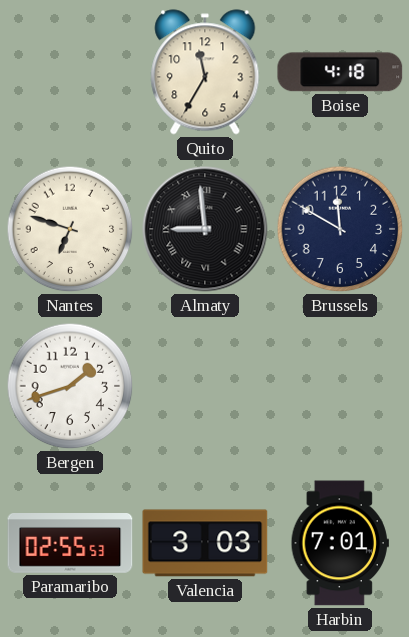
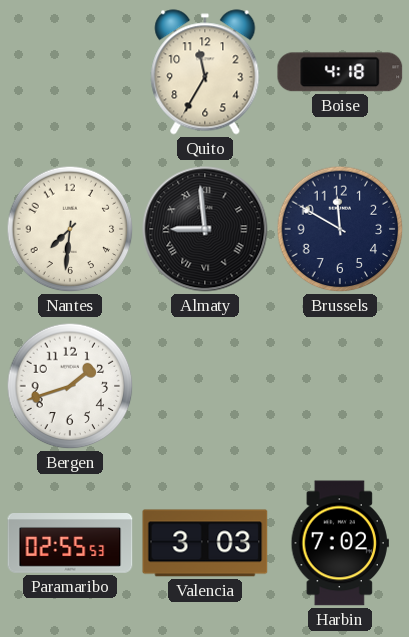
Nantes: 6:48 -> 7:31 (70, 229)
Harbin: 7:01 -> 7:02 (340, 543)
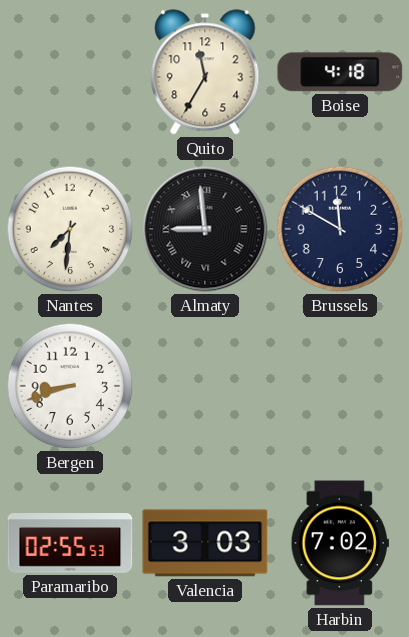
Bergen: 1:42 -> 8:42 (70, 386)
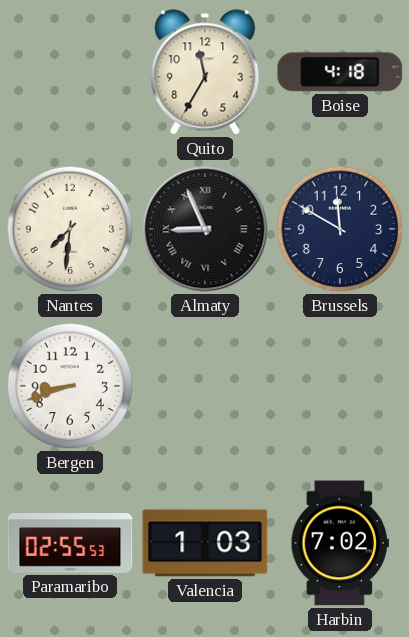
Almaty: 8:59 -> 8:56 (205, 229)
Valencia: 3:03 -> 1:03 (205, 543)
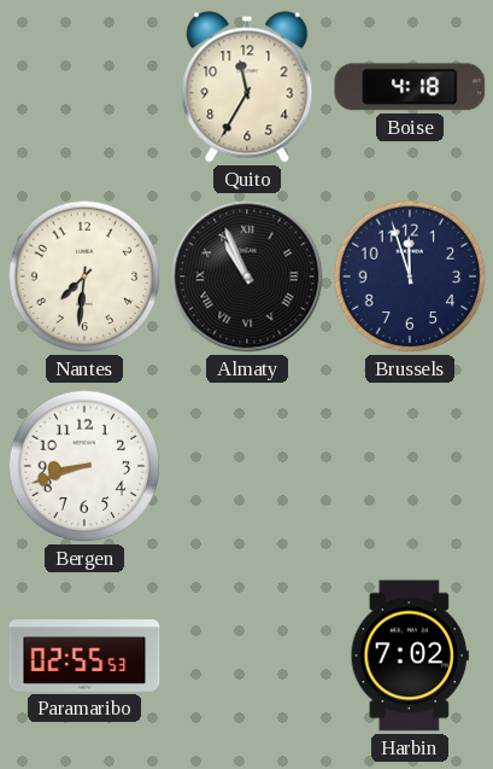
Almaty: 8:56 -> 10:56 (247, 276)
Brussels: 11:50 -> 11:57 (410, 276)
Valencia: 1:03 -> none (205, 543)
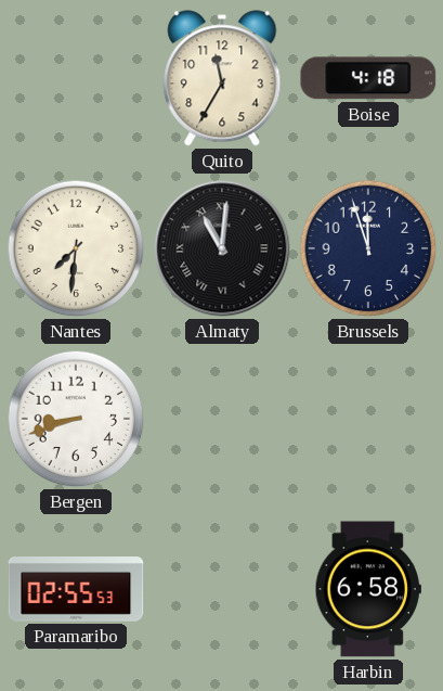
Almaty: 10:56 -> 11:01 (222, 248)
Harbin: 7:02 -> 6:58 (368, 589)
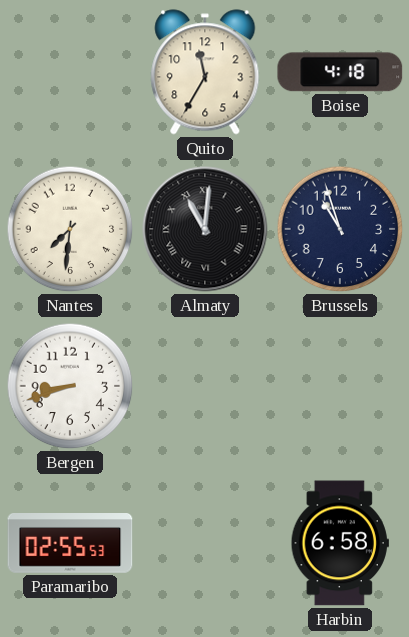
Brussels: 11:57 -> 10:57 (340, 229)
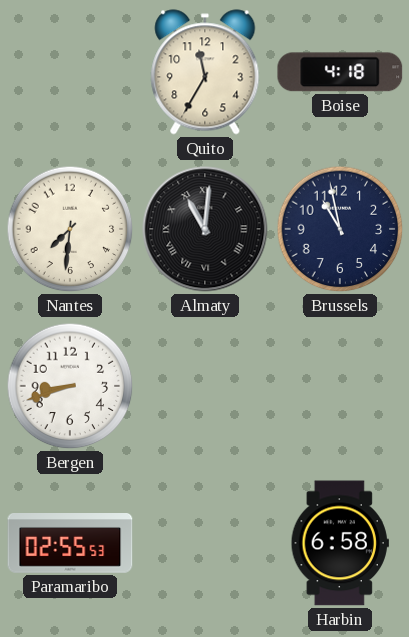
Brussels: 10:57 -> 10:58 (340, 229)
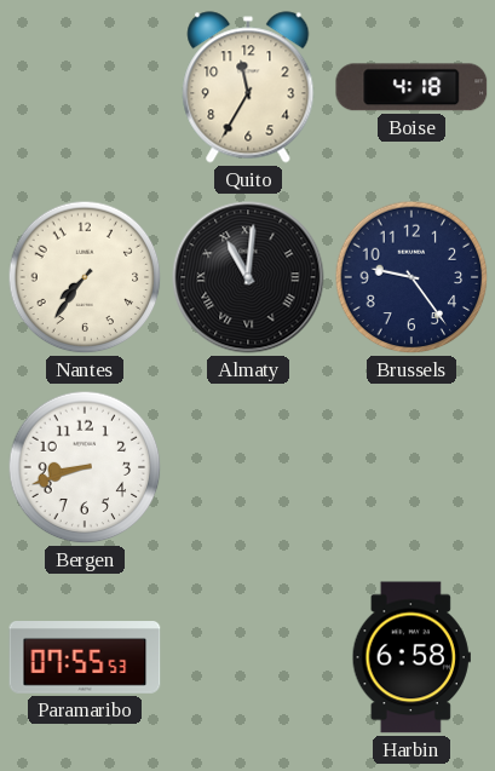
Nantes: 7:31 -> 7:36 (85, 277)
Brussels: 10:58 -> 9:24 (411, 277)
Paramaribo: 02:55 -> 07:55 (85, 658)
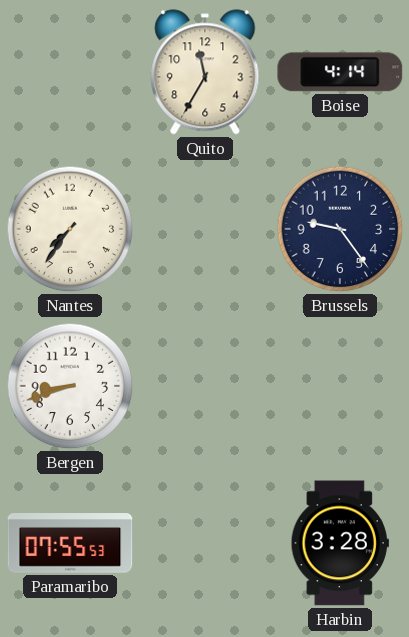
Boise: 4:18 -> 4:14 (340, 72)
Almaty: 11:01 -> none (248, 277)
Harbin: 6:58 -> 3:28 (340, 543)
